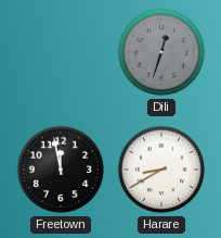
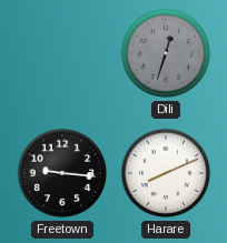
Freetown: 11:58 -> 9:16 (62, 173)
Harare: 8:40 -> 8:11 (166, 173)
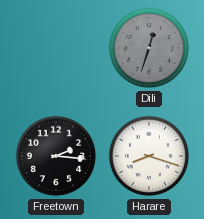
Freetown: 9:16 -> 2:16 (56, 156)
Harare: 8:11 -> 8:18 (149, 156)
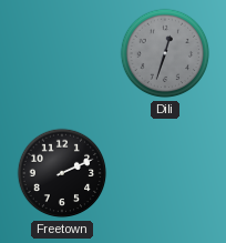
Freetown: 2:16 -> 2:11 (62, 173)
Harare: 8:18 -> none (149, 156)
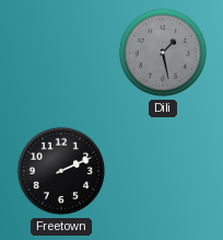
Dili: 12:33 -> 1:28 (163, 53)
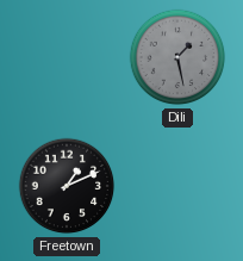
Freetown: 2:11 -> 1:11 (67, 186)
